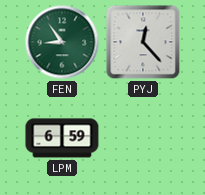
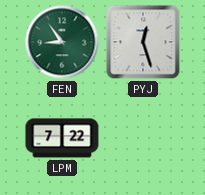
PYJ: 12:23 -> 12:27 (143, 42)
LPM: 6:59 -> 7:22 (62, 138)
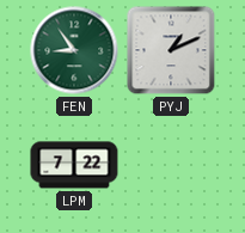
PYJ: 12:27 -> 1:11 (171, 50)
